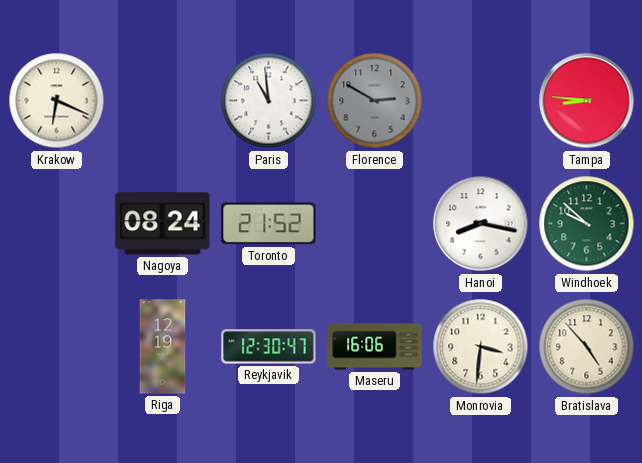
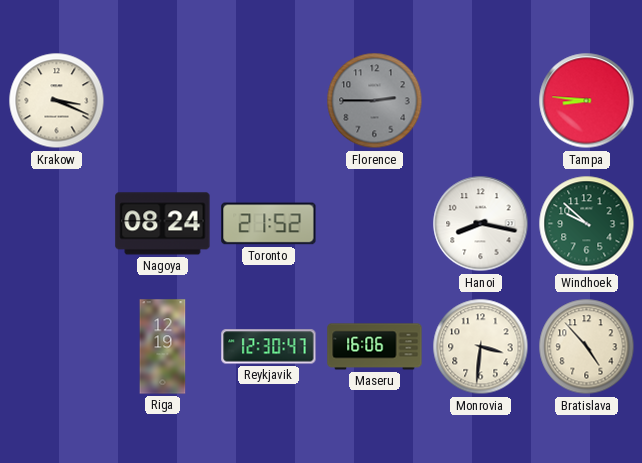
Krakow: 6:19 -> 3:19 (57, 101)
Paris: 10:59 -> none (269, 101)
Florence: 2:50 -> 2:45 (375, 101)
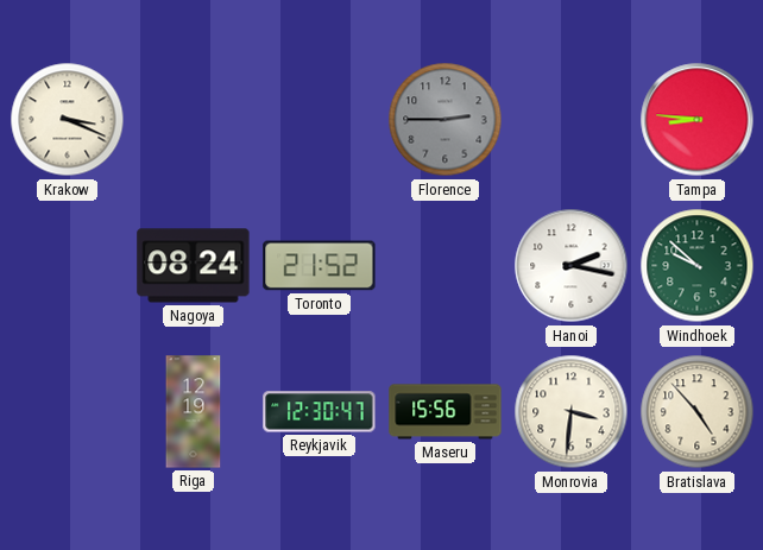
Hanoi: 8:17 -> 2:17 (572, 266)
Maseru: 16:06 -> 15:56 (446, 412)
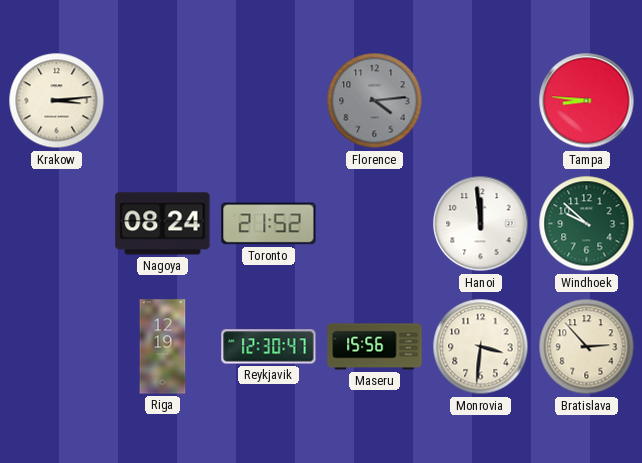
Krakow: 3:19 -> 3:14 (57, 101)
Florence: 2:45 -> 4:14 (375, 101)
Hanoi: 2:17 -> 11:59 (481, 224)
Bratislava: 4:53 -> 2:53 (587, 347)
